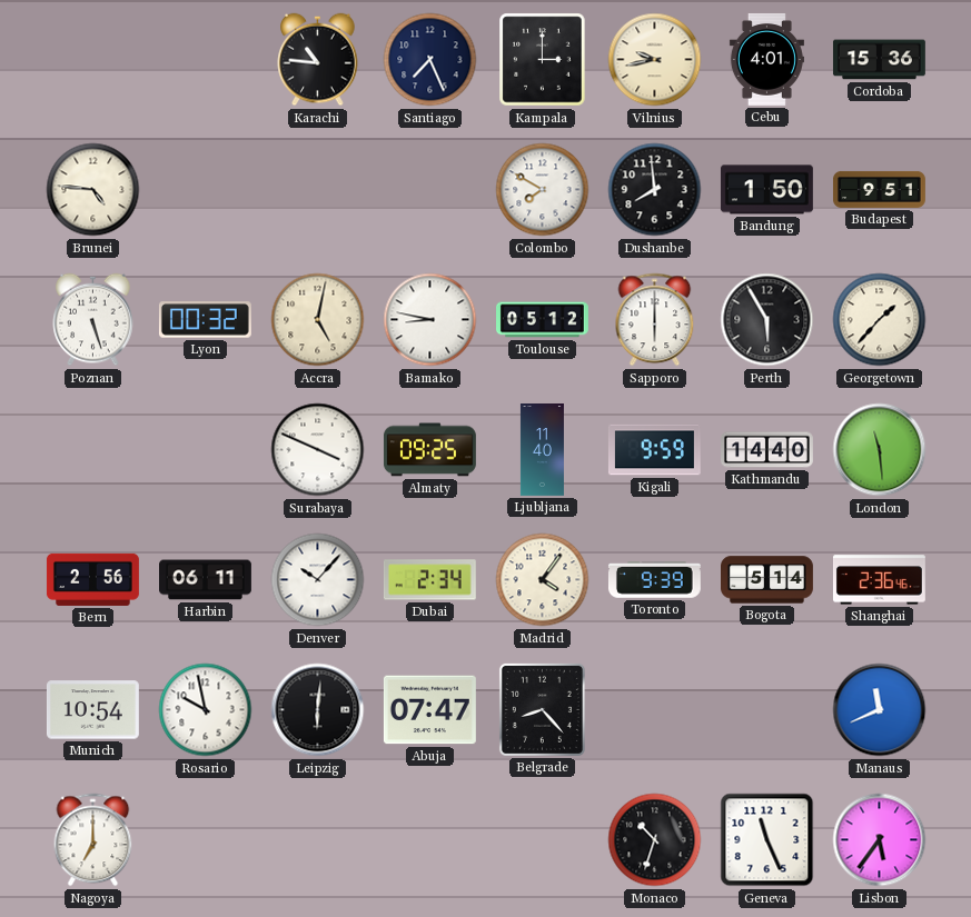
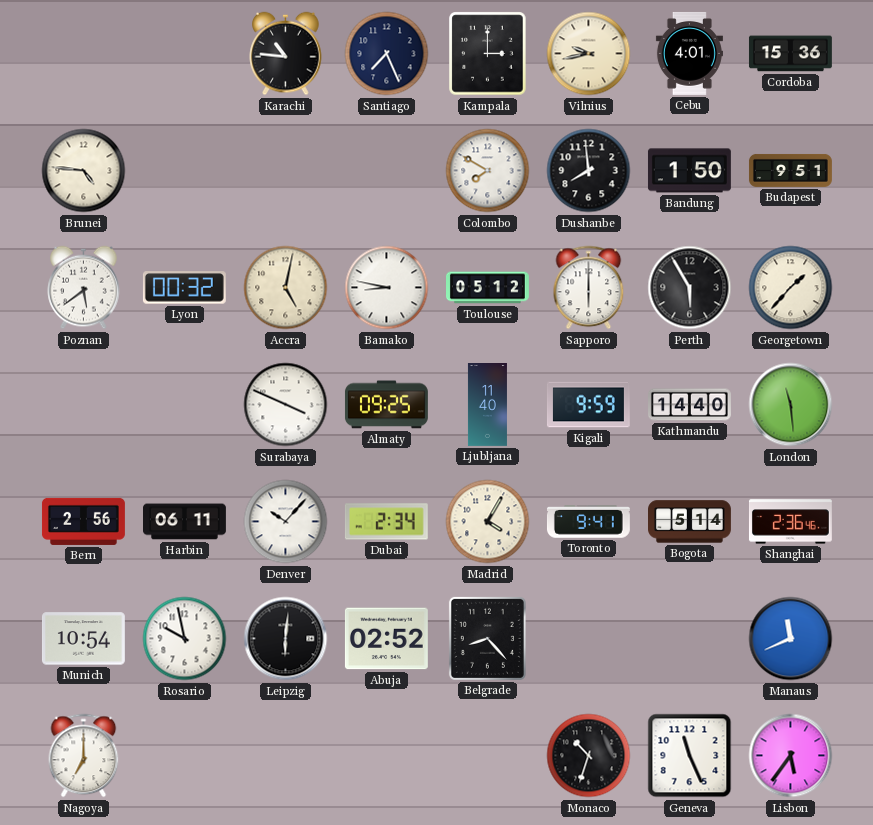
Poznan: 5:27 -> 5:39 (84, 288)
Madrid: 4:06 -> 4:05 (488, 522)
Toronto: 9:39 -> 9:41 (588, 522)
Abuja: 07:47 -> 02:52 (386, 639)
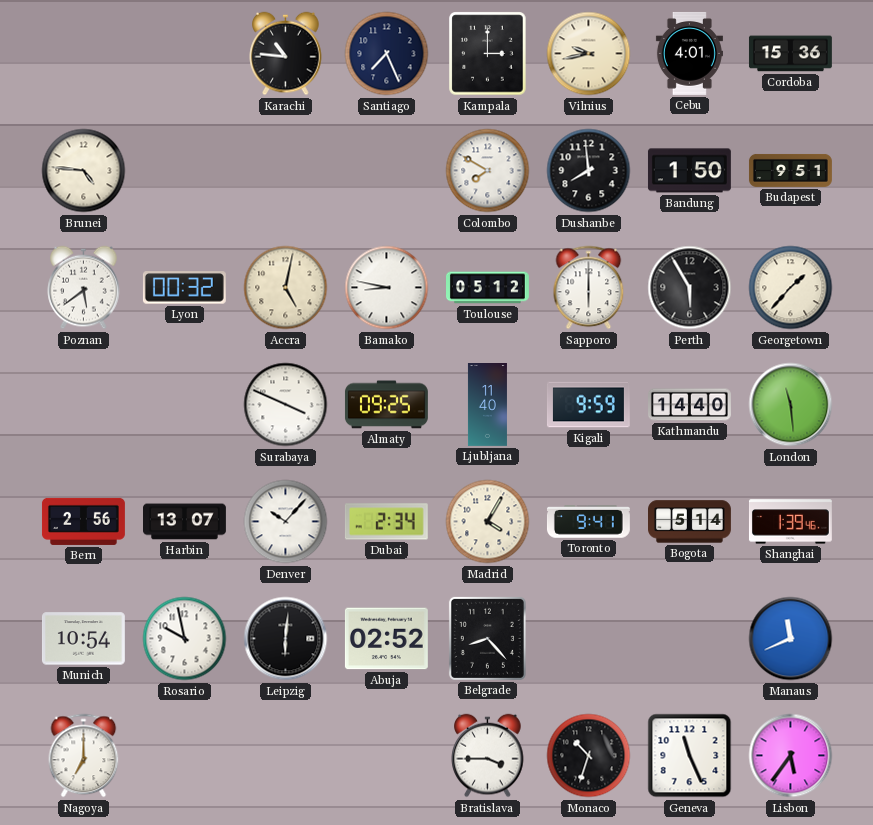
Harbin: 06:11 -> 13:07 (185, 522)
Shanghai: 2:36 -> 1:39 (790, 522)
Bratislava: none -> 3:45 (488, 756)
